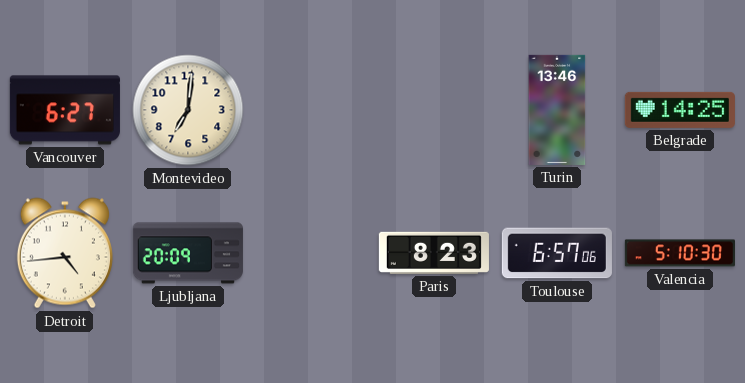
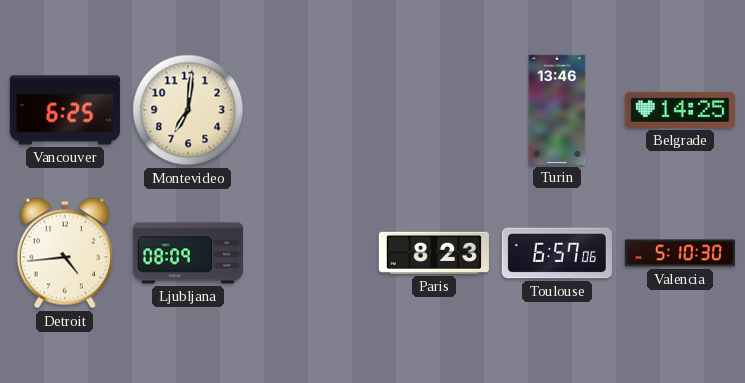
Vancouver: 6:27 -> 6:25 (65, 110)
Ljubljana: 20:09 -> 08:09 (188, 253)
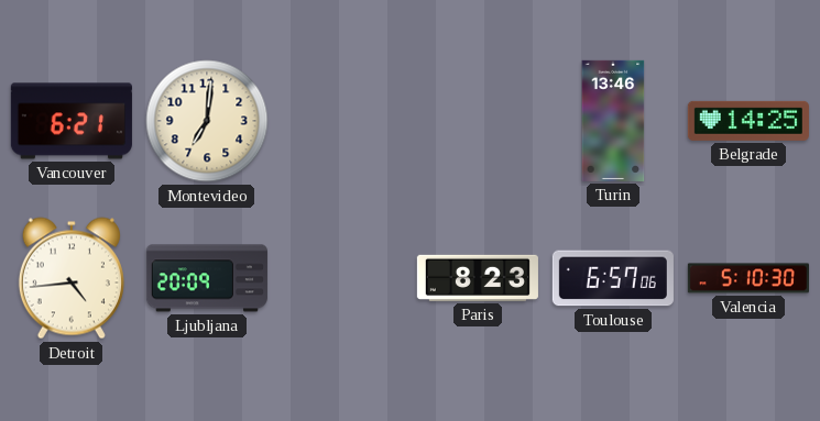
Vancouver: 6:25 -> 6:21 (72, 121)
Ljubljana: 08:09 -> 20:09 (207, 278)
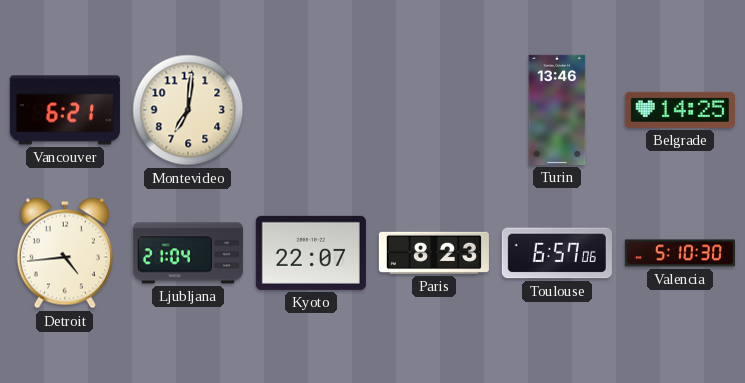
Ljubljana: 20:09 -> 21:04 (188, 253)
Kyoto: none -> 22:07 (311, 253)
